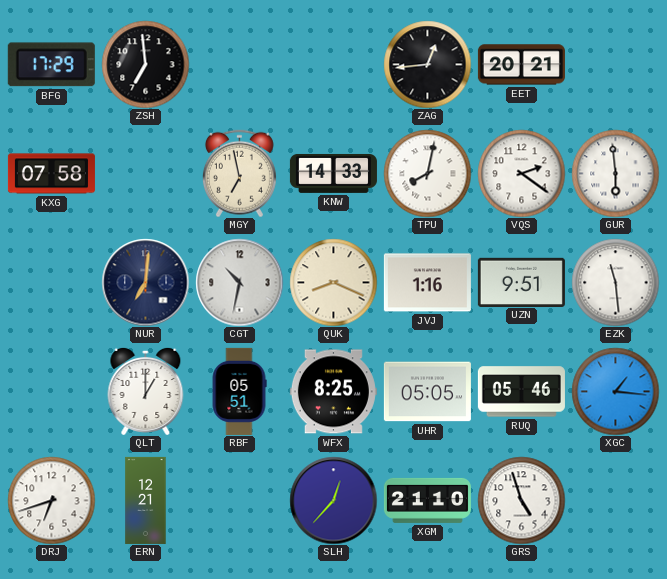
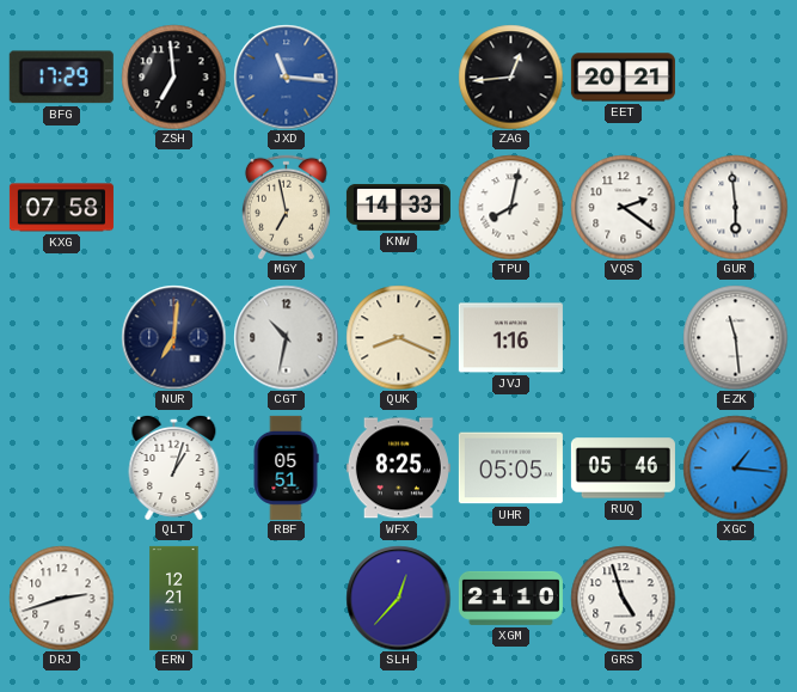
JXD: none -> 11:16 (286, 76)
UZN: 9:51 -> none (521, 282)
QLT: 1:00 -> 1:03 (174, 467)
DRJ: 6:42 -> 2:42 (61, 598)
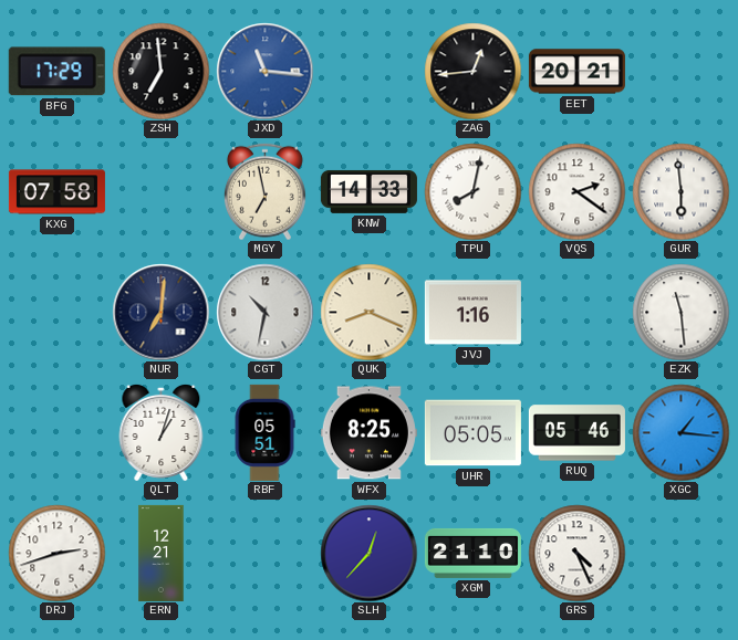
GRS: 4:57 -> 4:26 (576, 553)
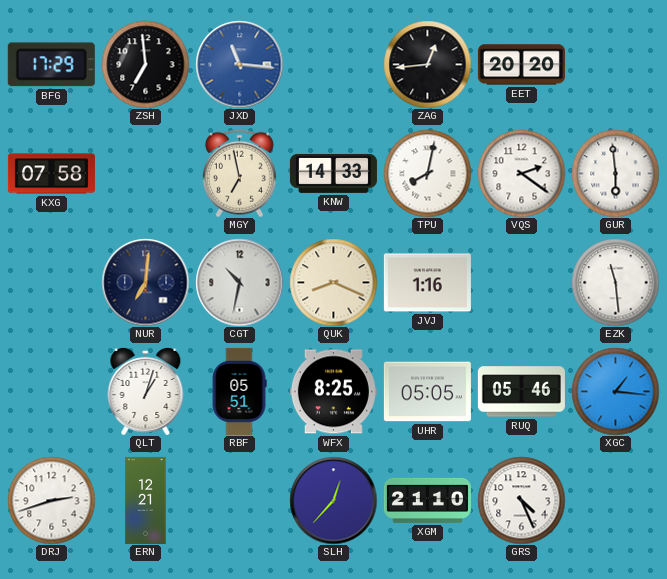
EET: 20:21 -> 20:20 (521, 65)
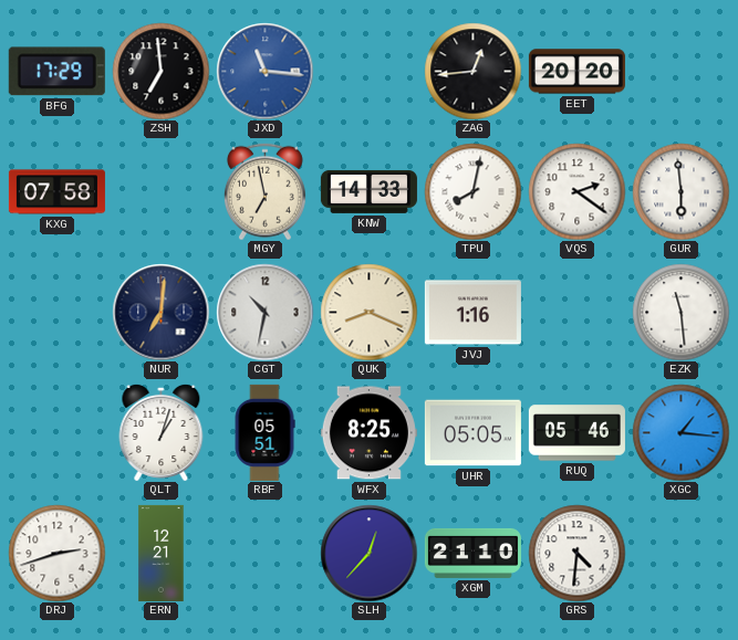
GRS: 4:26 -> 4:31 (576, 553)
